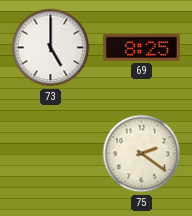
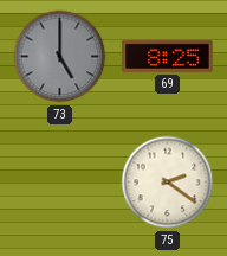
73 dial: white -> grey (60, 57)
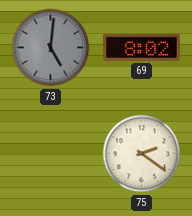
73: 5:00 -> 5:01 (51, 48)
69: 8:25 -> 8:02 (142, 47)
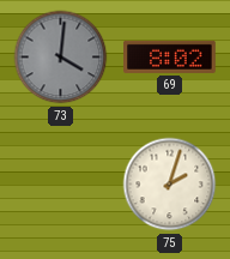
73: 5:01 -> 4:01 (61, 58)
75: 2:21 -> 2:03 (170, 185)
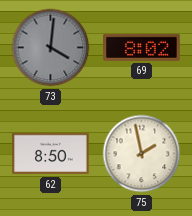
62: none -> 8:50 (51, 154)
75: 2:03 -> 1:58 (142, 154)
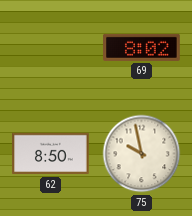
73: 4:01 -> none (51, 48)
75: 1:58 -> 9:58 (142, 154)
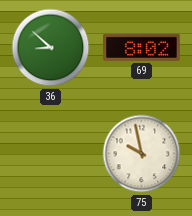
36: none -> 8:52 (51, 48)
62: 8:50 -> none (51, 154)
